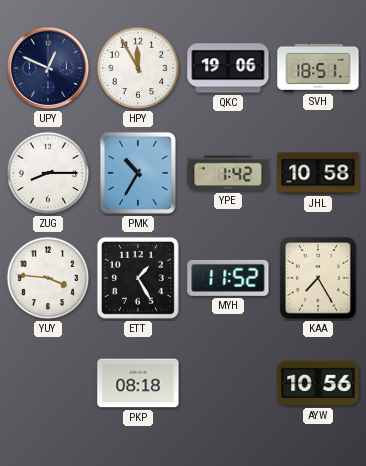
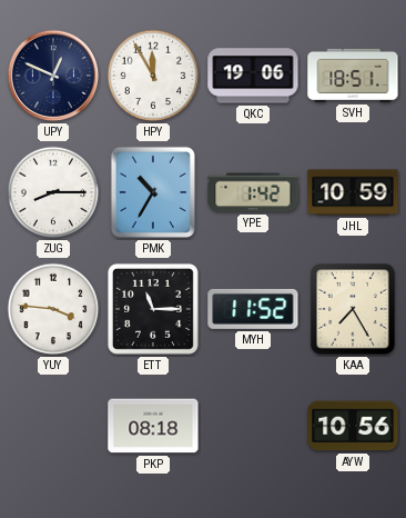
JHL: 10:58 -> 10:59 (353, 192)
ETT: 1:25 -> 11:15 (153, 309)
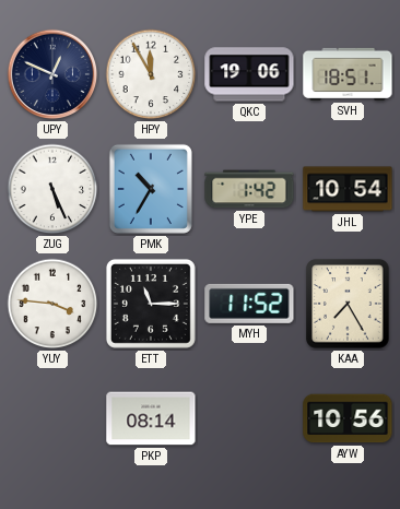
ZUG: 8:15 -> 5:26 (52, 189)
JHL: 10:59 -> 10:54 (348, 189)
PKP: 08:18 -> 08:14 (151, 418)
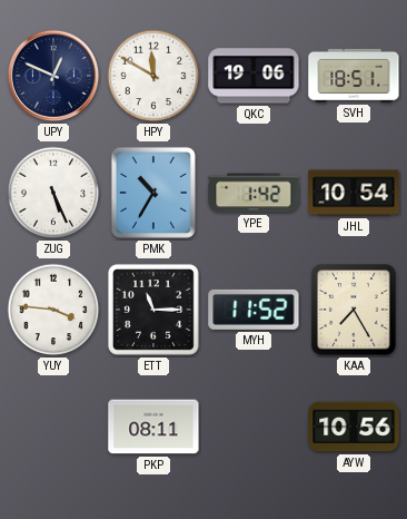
HPY: 11:55 -> 11:50 (153, 76)
PKP: 08:14 -> 08:11 (153, 427)
